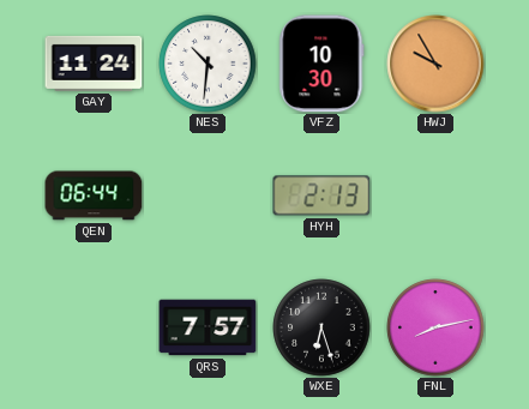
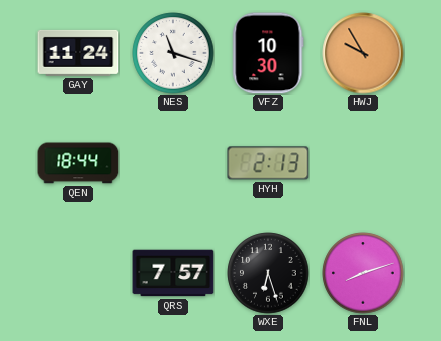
NES: 10:31 -> 11:18 (173, 53)
QEN: 06:44 -> 18:44 (78, 163)
FNL: 8:13 -> 8:12 (363, 273)
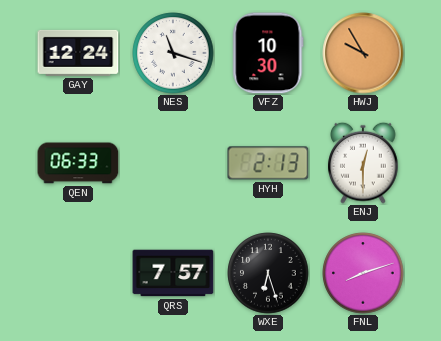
GAY: 11:24 -> 12:24 (78, 53)
QEN: 18:44 -> 06:33 (78, 163)
ENJ: none -> 12:30 (363, 163)
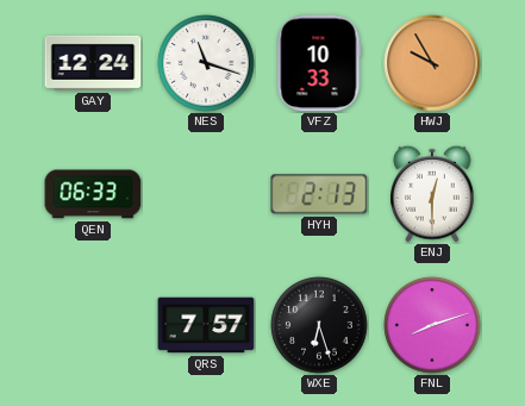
VFZ: 10:30 -> 10:33 (319, 63)
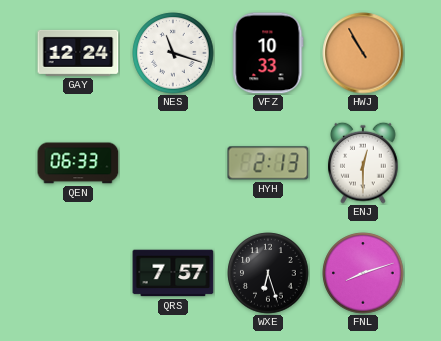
HWJ: 9:55 -> 10:55 (363, 53)
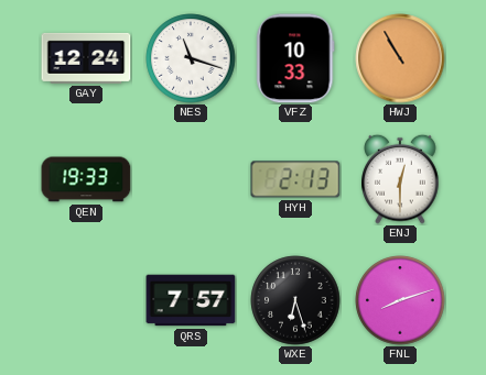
QEN: 06:33 -> 19:33 (86, 179)
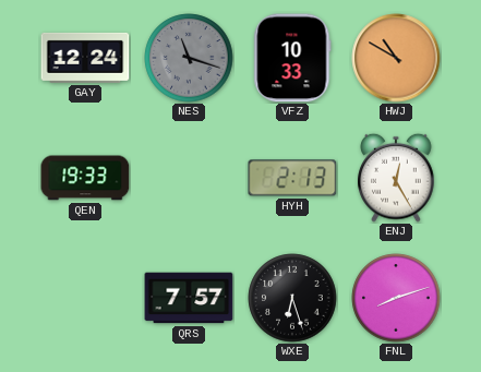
NES dial: white -> grey (189, 58)
HWJ: 10:55 -> 10:50 (396, 58)
ENJ: 12:30 -> 12:25 (396, 178)
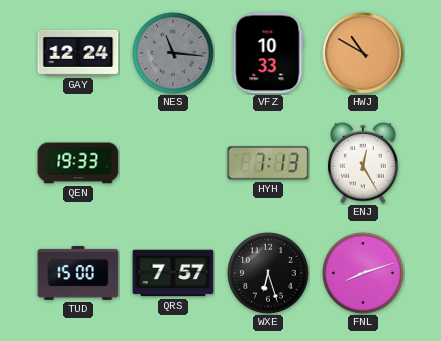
NES: 11:18 -> 11:16 (173, 53)
HYH: 2:13 -> 7:13 (268, 163)
TUD: none -> 15:00 (78, 273)
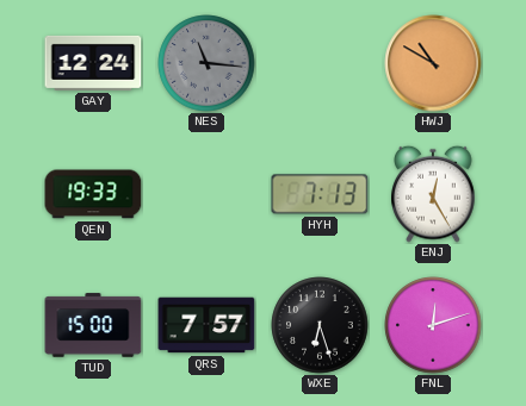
VFZ: 10:33 -> none (268, 53)
FNL: 8:12 -> 12:12 (433, 325)
